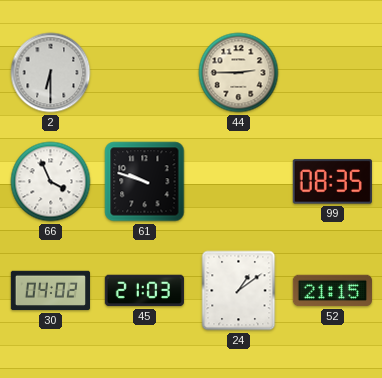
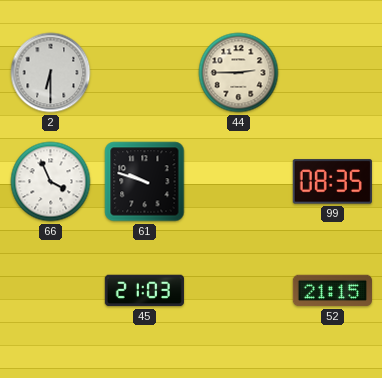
30: 04:02 -> none (50, 291)
24: 1:09 -> none (239, 291)
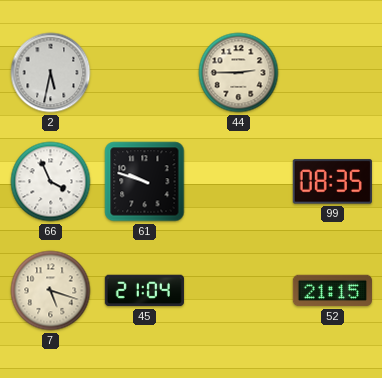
2: 6:30 -> 5:32 (51, 73)
7: none -> 5:18 (51, 291)
45: 21:03 -> 21:04 (144, 291)
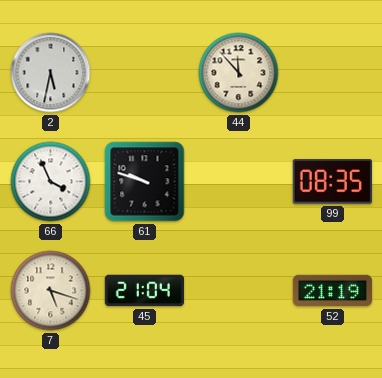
44: 2:45 -> 11:53 (239, 73)
52: 21:15 -> 21:19 (332, 291)
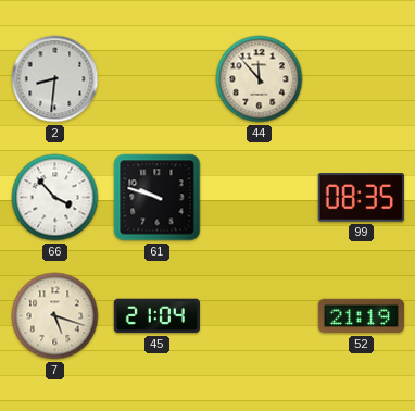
2: 5:32 -> 8:31 (55, 79)
66: 3:56 -> 3:53 (55, 198)
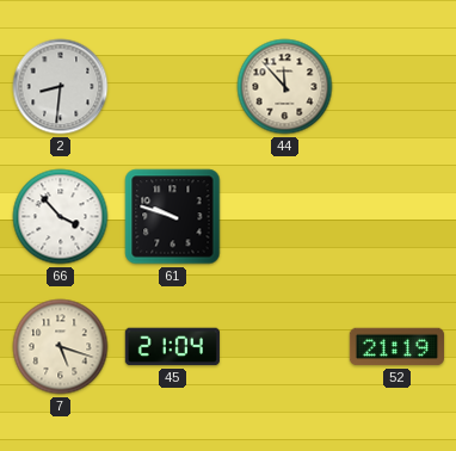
99: 08:35 -> none (361, 198)
